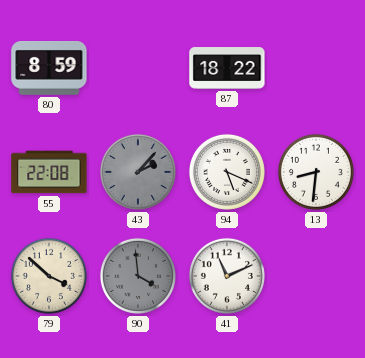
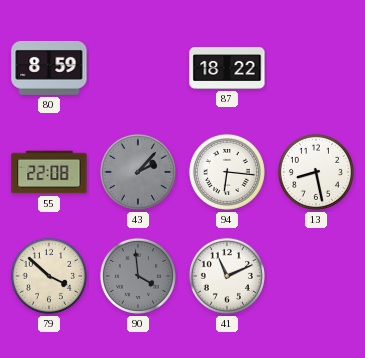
94: 5:19 -> 6:16 (227, 172)
13: 8:31 -> 8:28 (316, 172)
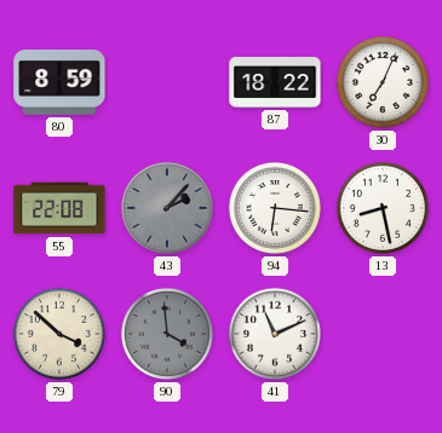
30: none -> 7:04 (383, 82)
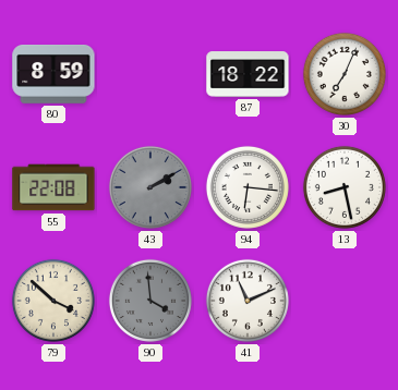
43: 2:07 -> 2:10 (150, 187)
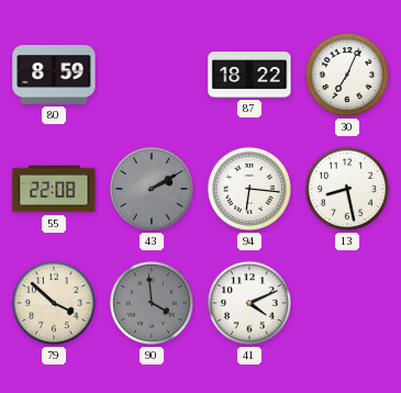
41: 11:11 -> 4:11 (249, 303)
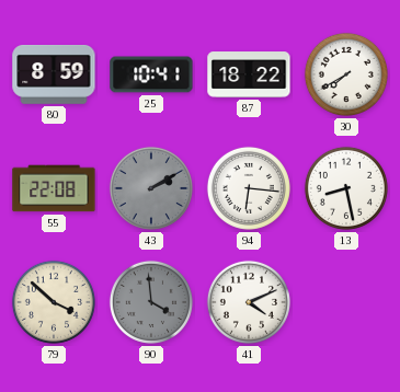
25: none -> 10:41 (151, 74)
30: 7:04 -> 7:40 (346, 74)
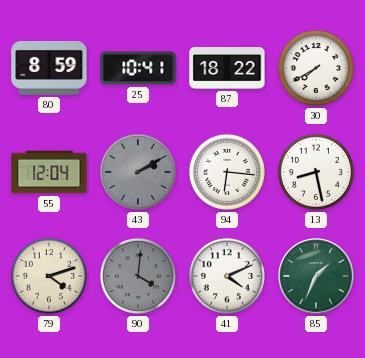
55: 22:08 -> 12:04 (49, 172)
79: 3:52 -> 4:12 (49, 276)
90: 3:59 -> 4:01 (138, 276)
85: none -> 1:34 (316, 276)
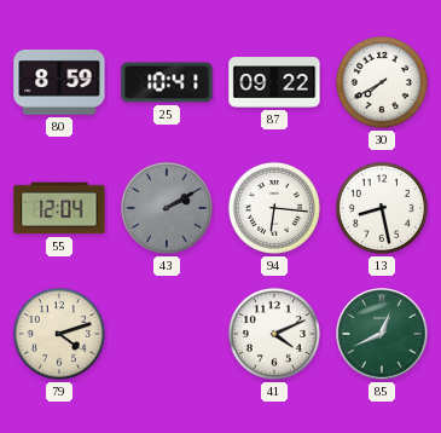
87: 18:22 -> 09:22 (274, 82)
90: 4:01 -> none (138, 276)
85: 1:34 -> 12:41 (382, 334)
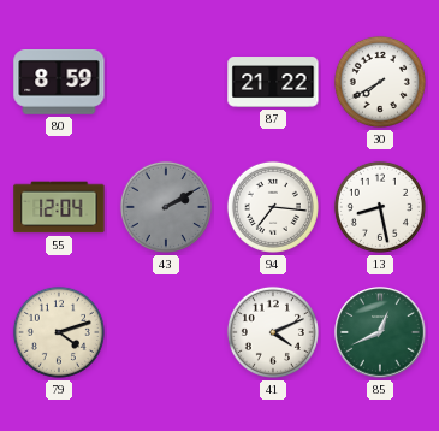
25: 10:41 -> none (167, 82)
87: 09:22 -> 21:22 (273, 82)
94: 6:16 -> 7:16 (273, 207)
